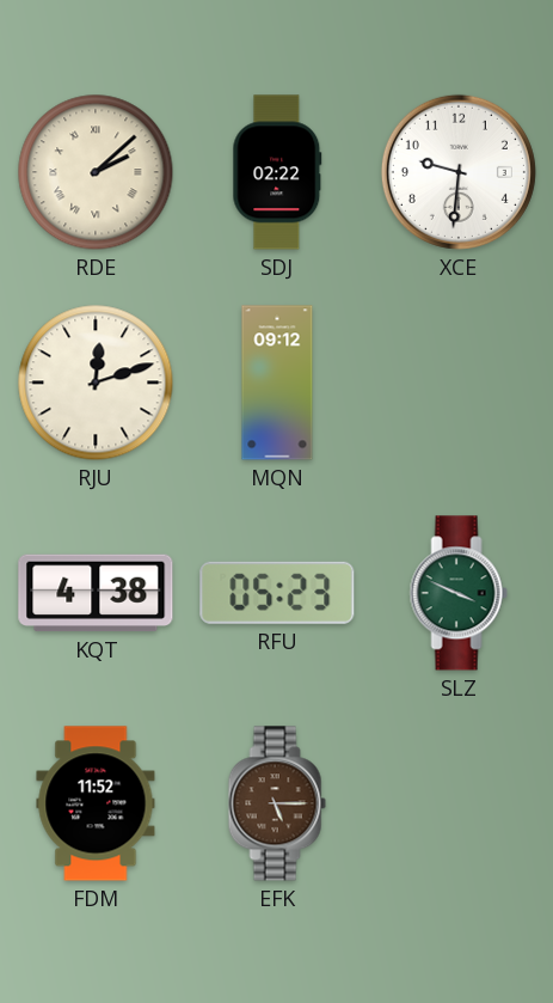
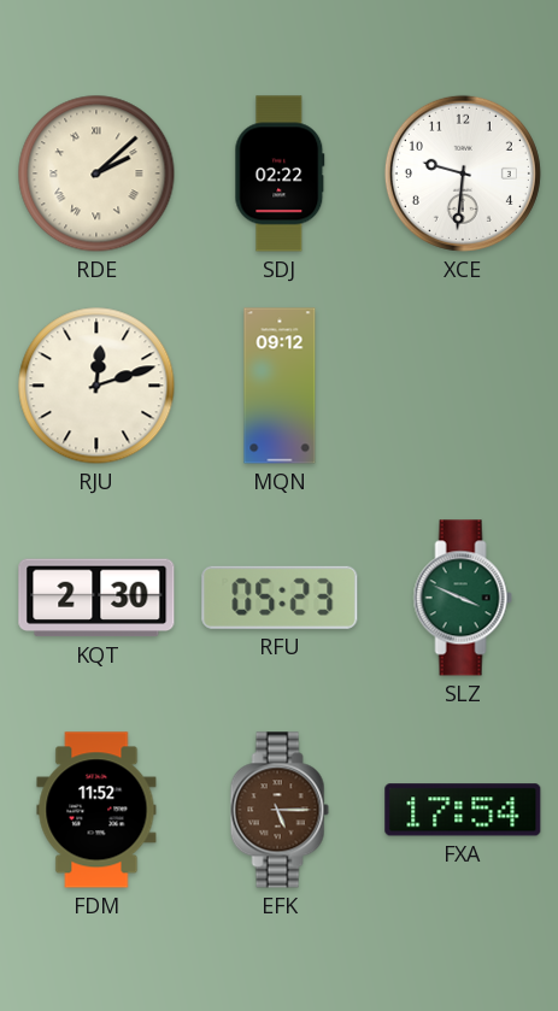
KQT: 4:38 -> 2:30 (96, 598)
FXA: none -> 17:54 (463, 810)
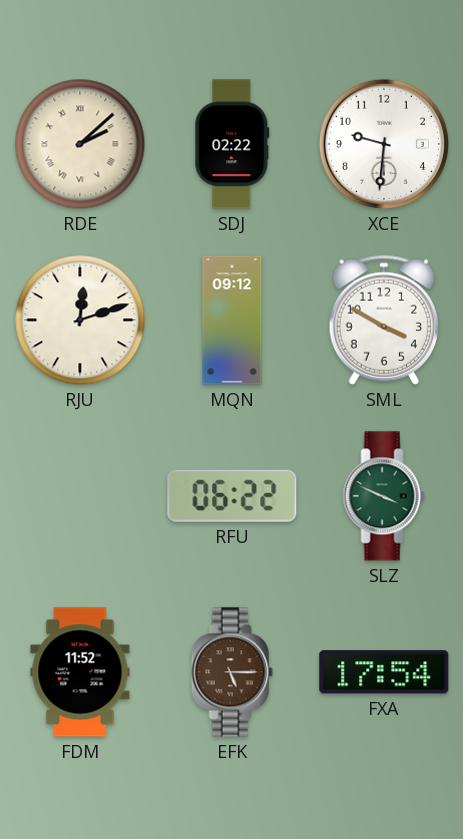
SML: none -> 3:50 (384, 320)
KQT: 2:30 -> none (96, 598)
RFU: 05:23 -> 06:22 (232, 496)
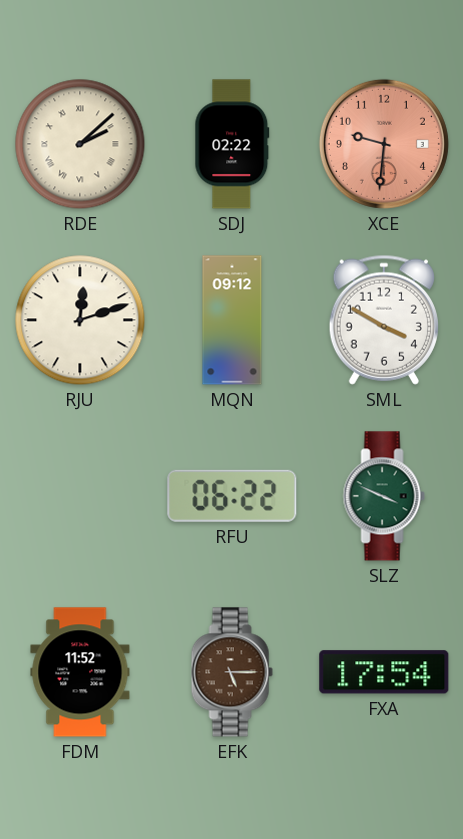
XCE dial: white -> salmon (384, 144)
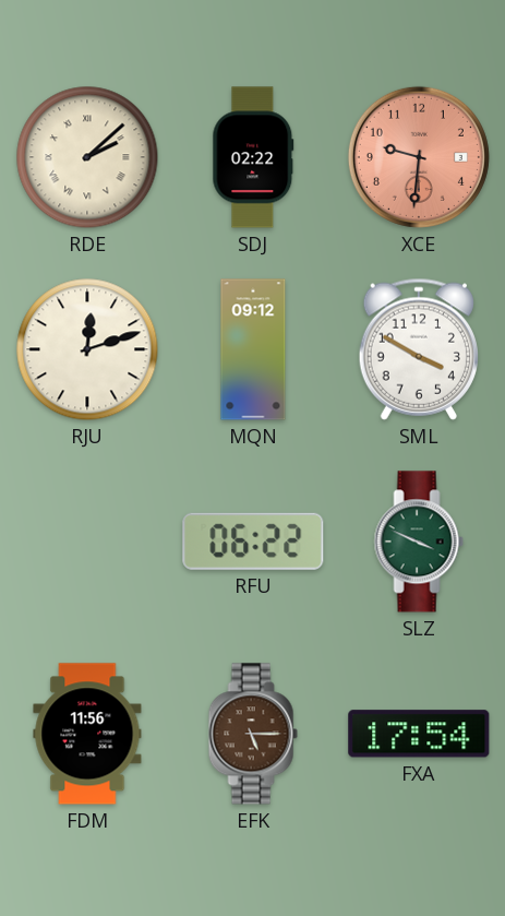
FDM: 11:52 -> 11:56 (87, 734)
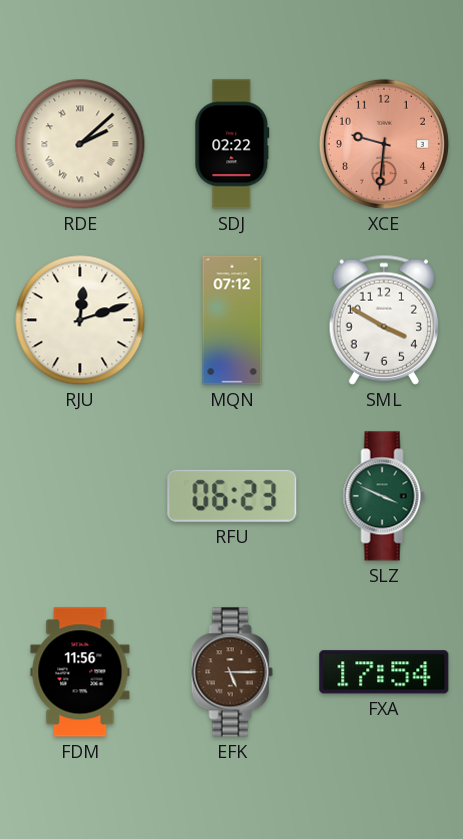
MQN: 09:12 -> 07:12 (232, 320)
RFU: 06:22 -> 06:23 (232, 496)
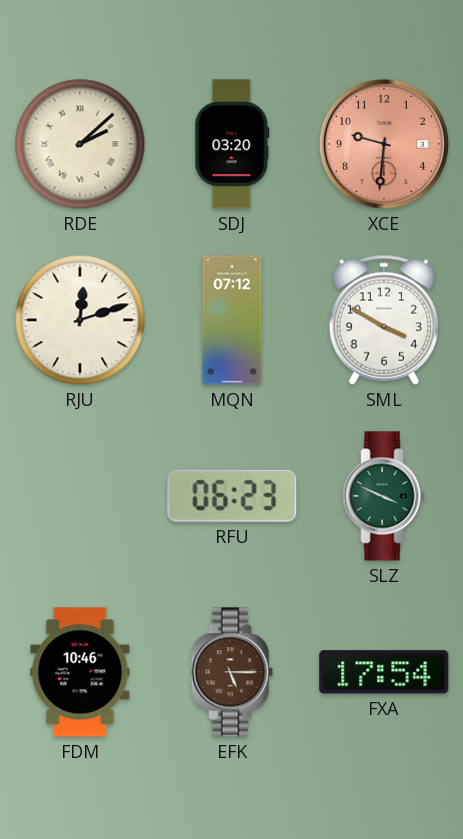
SDJ: 02:22 -> 03:20 (232, 144)
FDM: 11:56 -> 10:46 (80, 672)
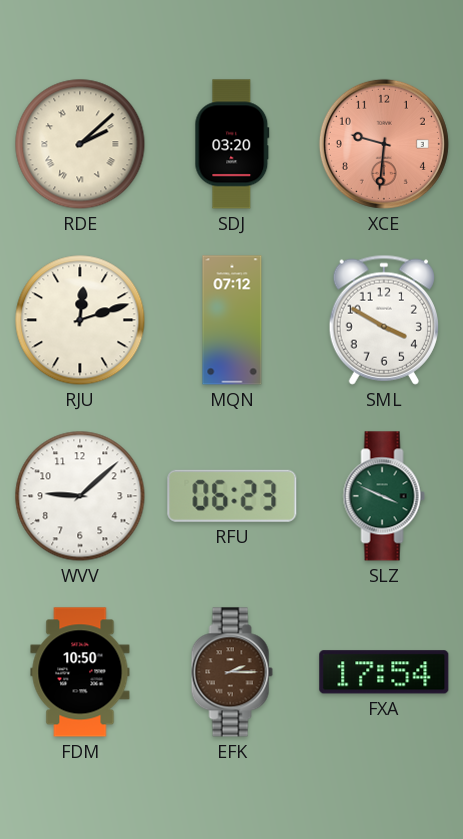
WVV: none -> 9:08 (80, 496)
FDM: 10:46 -> 10:50 (80, 672)
EFK: 5:15 -> 2:15 (232, 672)
